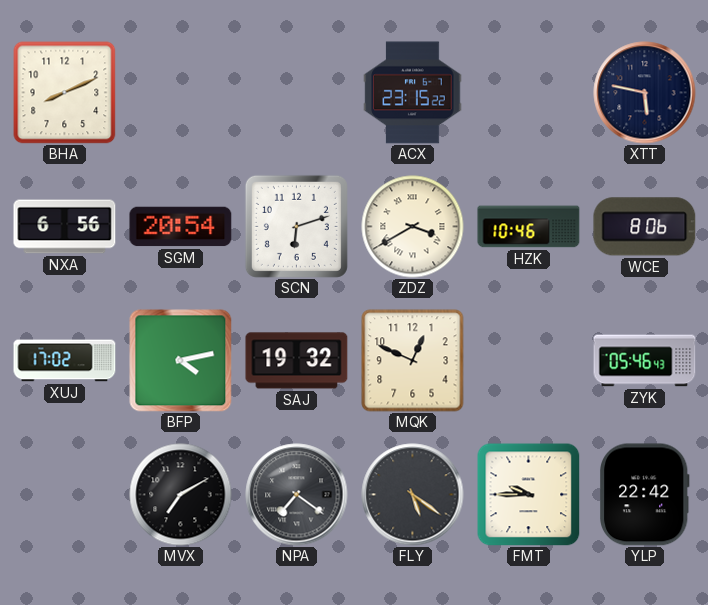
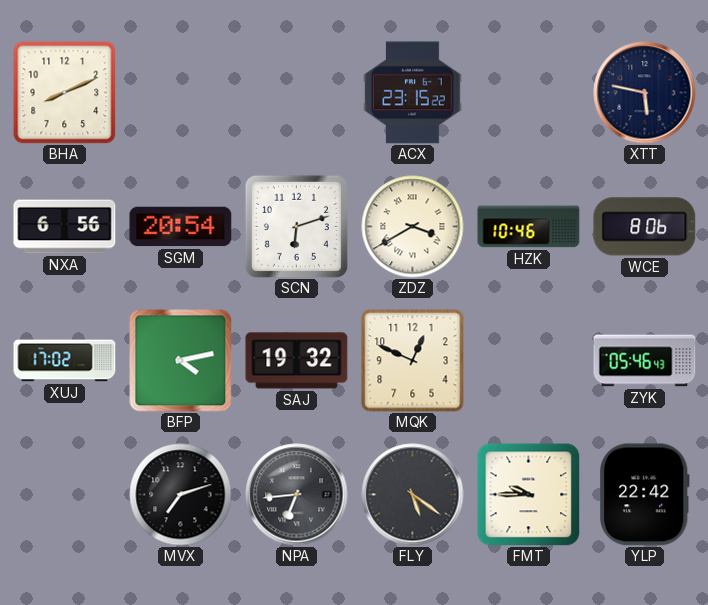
MVX: 7:10 -> 7:12 (181, 495)
NPA: 7:21 -> 6:44 (297, 495)
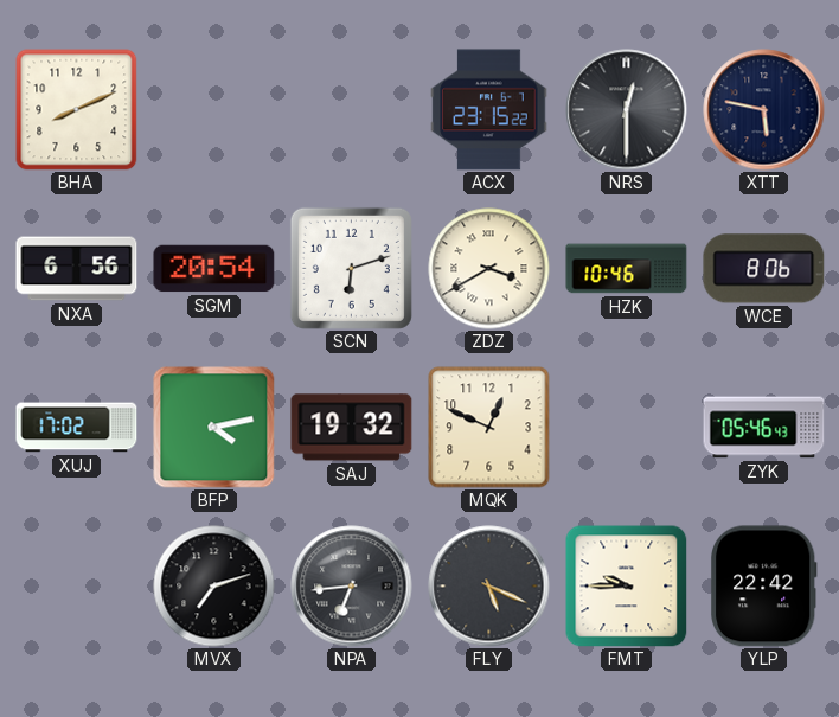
NRS: none -> 12:30 (627, 110)
FLY: 5:21 -> 5:19 (489, 587)
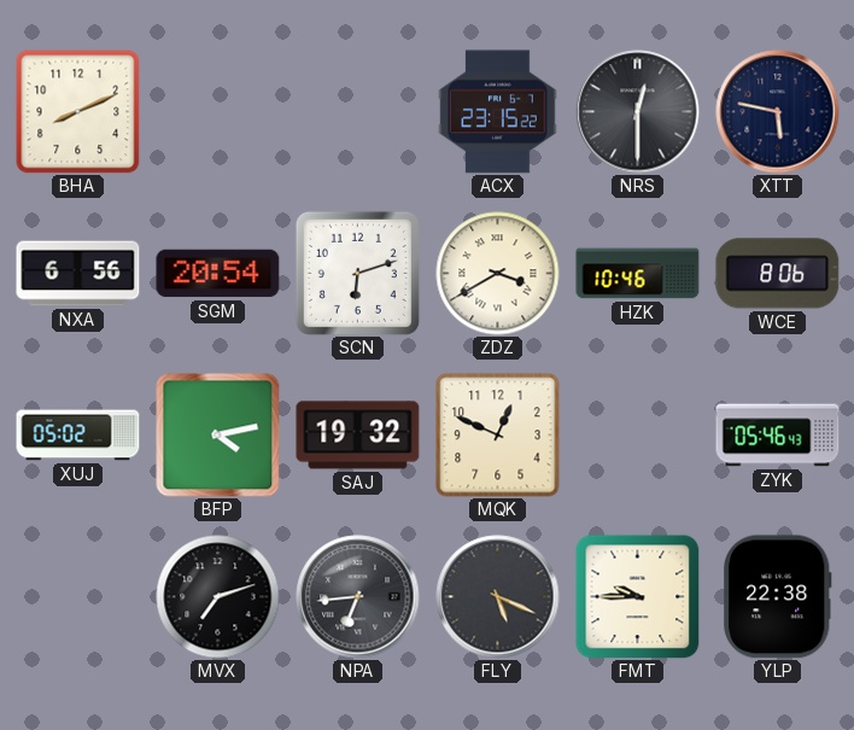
XUJ: 17:02 -> 05:02 (78, 436)
YLP: 22:42 -> 22:38 (777, 597)
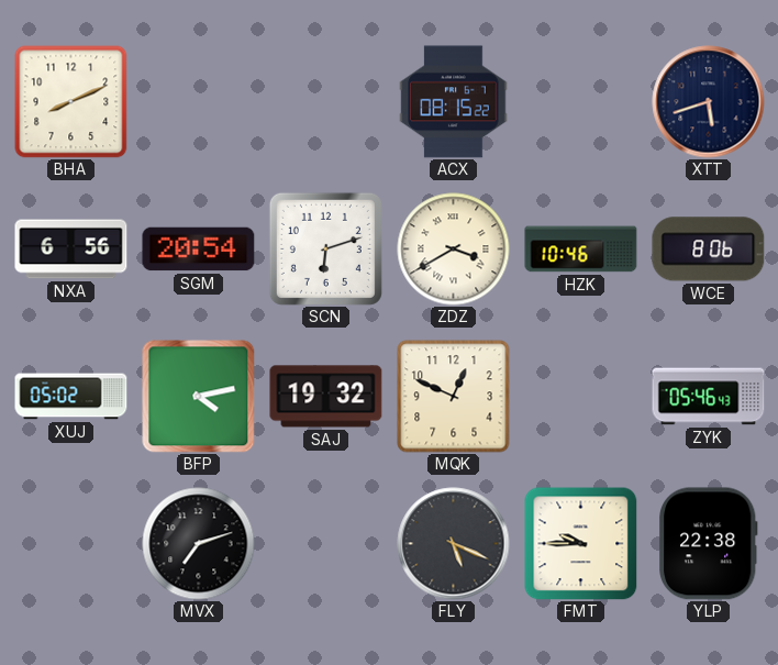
ACX: 23:15 -> 08:15 (454, 102)
NRS: 12:30 -> none (638, 112)
XTT: 5:47 -> 5:42 (709, 102)
NPA: 6:44 -> none (358, 597)
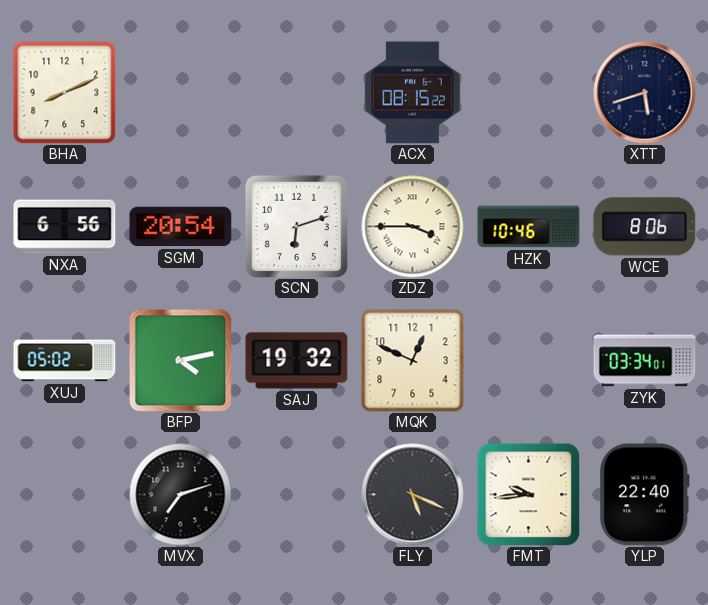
ZDZ: 3:40 -> 3:45 (413, 227)
ZYK: 05:46 -> 03:34 (645, 361)
FMT: 9:45 -> 9:44 (528, 494)
YLP: 22:38 -> 22:40 (644, 495)
